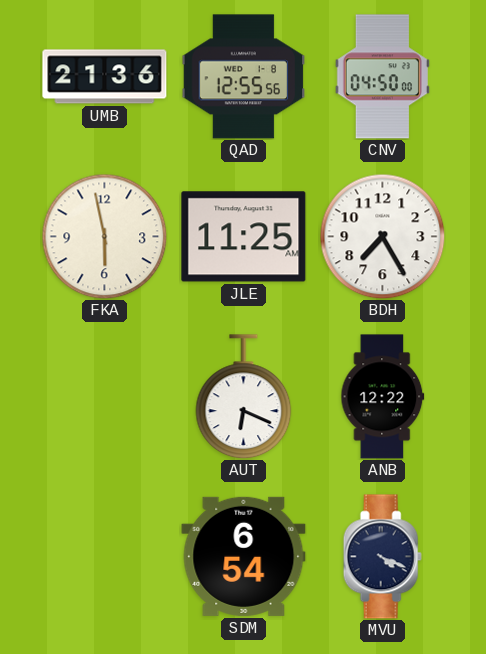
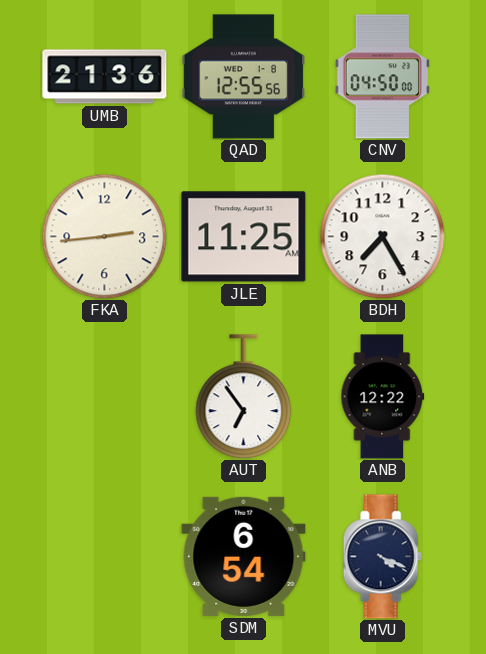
FKA: 5:58 -> 2:44 (104, 236)
AUT: 6:19 -> 6:54 (244, 397)
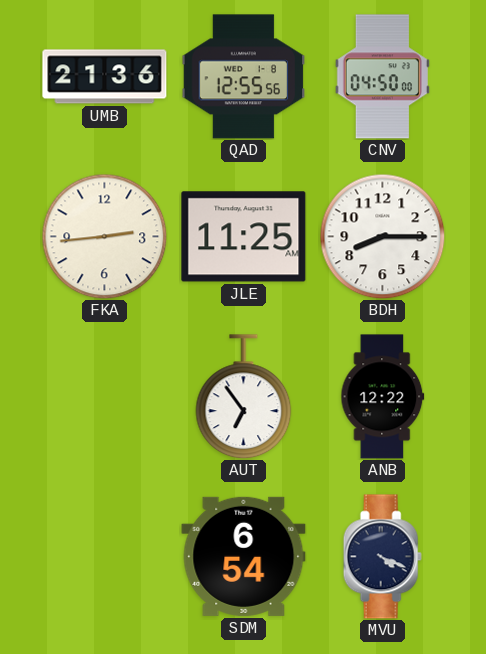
BDH: 7:25 -> 8:15 (382, 236)
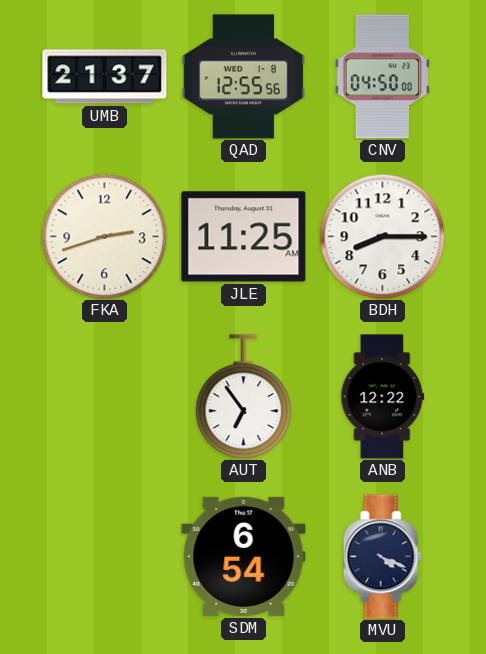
UMB: 21:36 -> 21:37 (105, 77)
FKA: 2:44 -> 2:42 (104, 236)
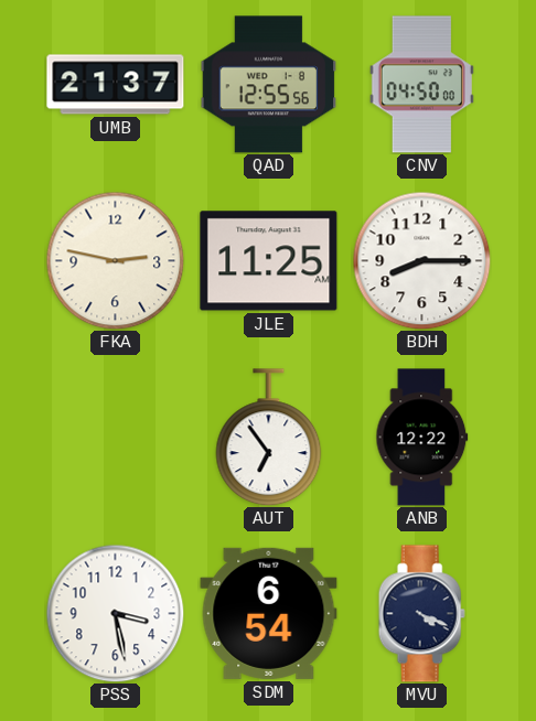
FKA: 2:42 -> 2:47 (115, 260)
PSS: none -> 3:28 (115, 613)
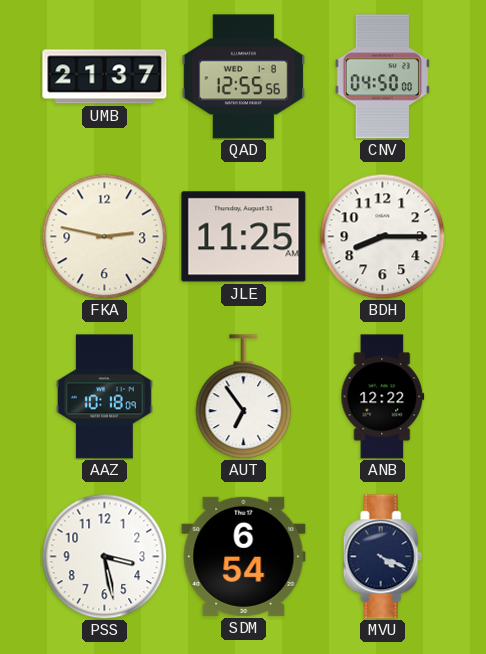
AAZ: none -> 10:18 (104, 397)
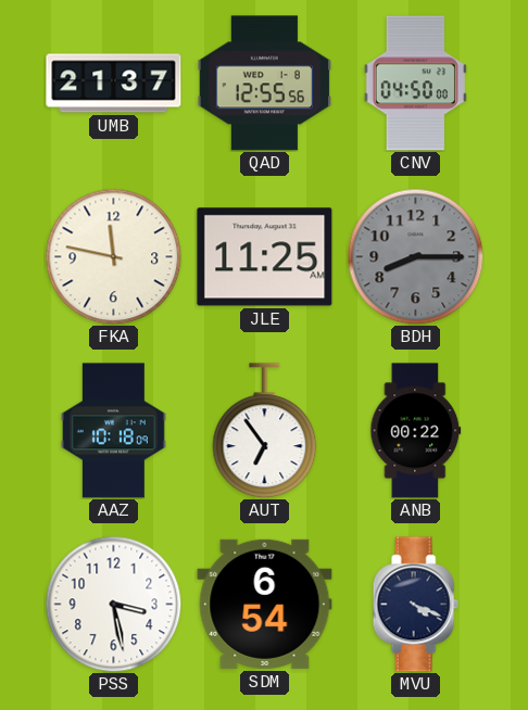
FKA: 2:47 -> 11:47 (113, 256)
BDH dial: white -> grey (415, 256)
ANB: 12:22 -> 00:22 (416, 431)
